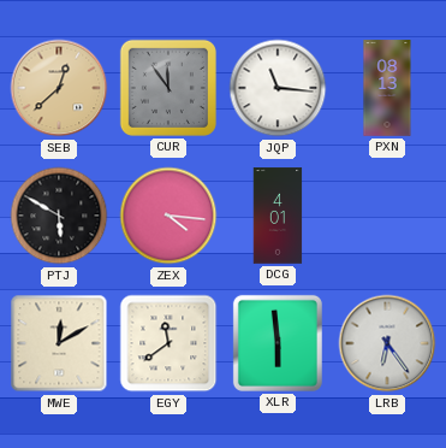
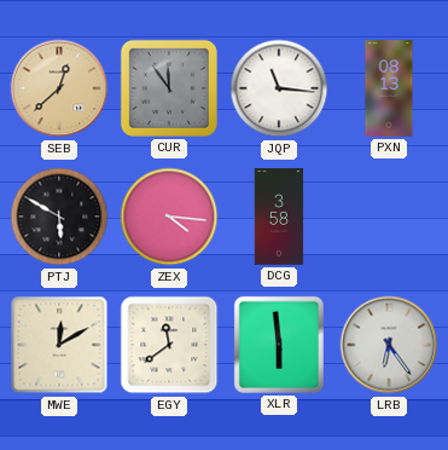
DCG: 4:01 -> 3:58 (279, 217)
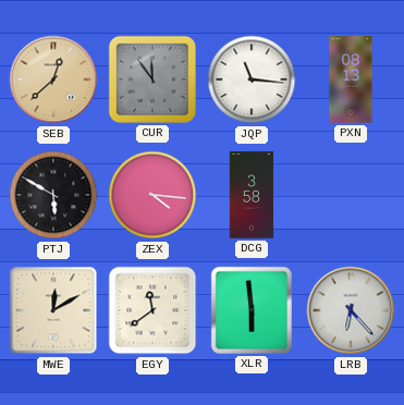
LRB: 6:24 -> 6:23 (351, 310)
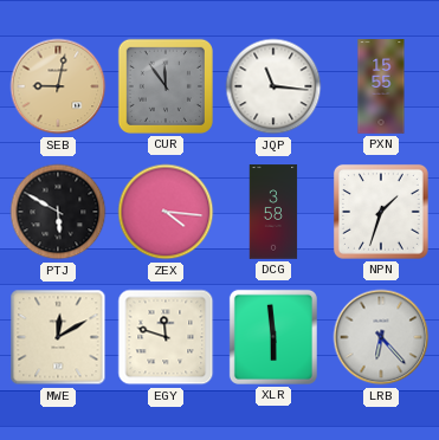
SEB: 12:38 -> 9:02 (58, 86)
PXN: 08:13 -> 15:55 (381, 86)
NPN: none -> 1:33 (381, 212)
EGY: 11:39 -> 11:48 (166, 337)
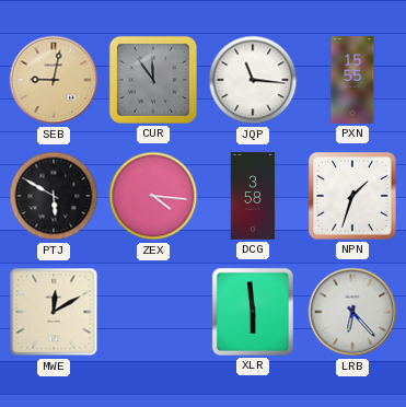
EGY: 11:48 -> none (166, 337)
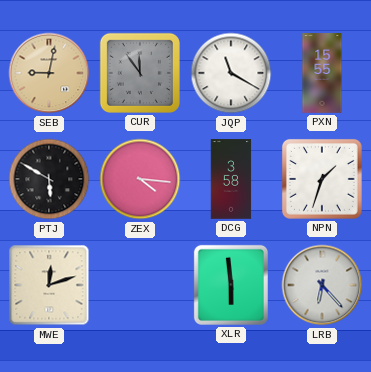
JQP: 11:16 -> 11:20 (231, 73)
MWE: 12:10 -> 12:12 (49, 285)
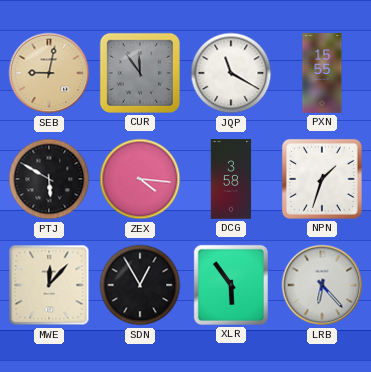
MWE: 12:12 -> 12:07 (49, 285)
SDN: none -> 12:55 (140, 285)
XLR: 5:59 -> 5:54 (231, 285)
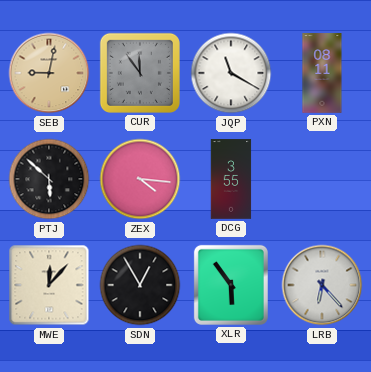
PXN: 15:55 -> 08:11 (322, 73)
PTJ: 5:50 -> 5:52 (49, 179)
DCG: 3:58 -> 3:55 (231, 179)
NPN: 1:33 -> none (322, 179)
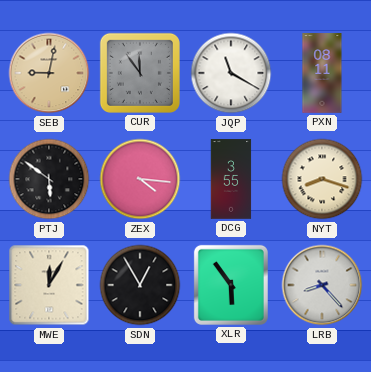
PTJ: 5:52 -> 5:51 (49, 179)
NYT: none -> 8:18 (322, 179)
MWE: 12:07 -> 12:05 (49, 285)
LRB: 6:23 -> 8:23 (322, 285)
